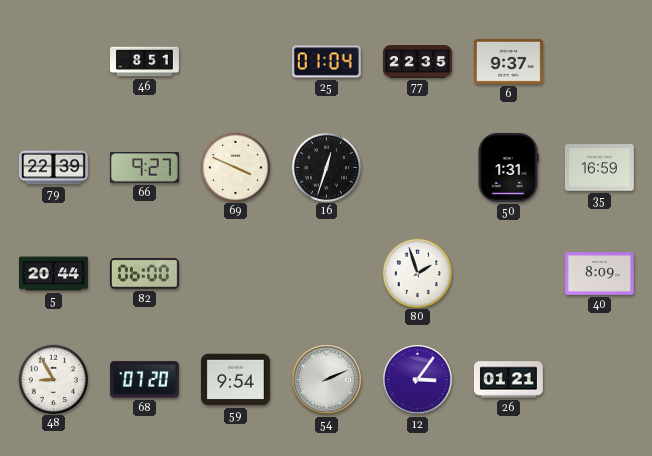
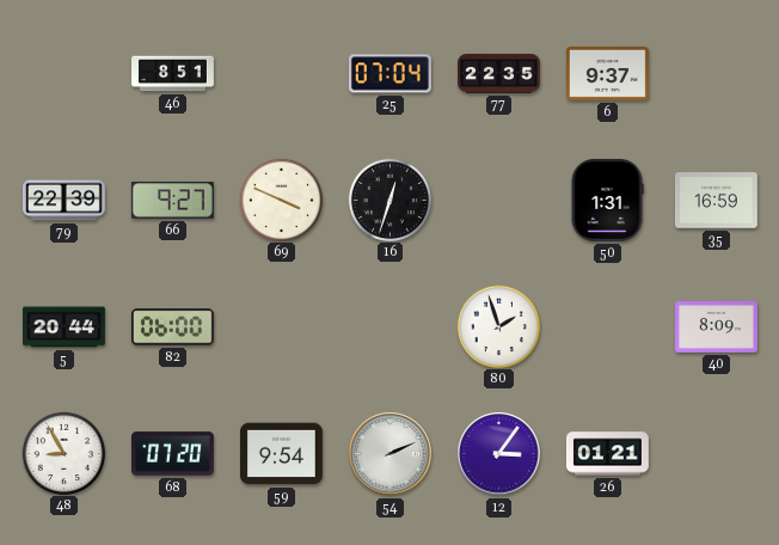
25: 01:04 -> 07:04 (390, 74)
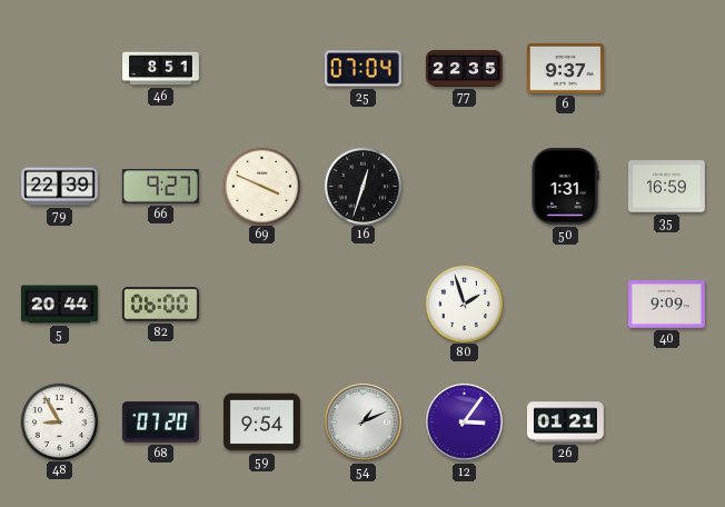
40: 8:09 -> 9:09 (667, 305)
54: 2:11 -> 1:11 (364, 422)
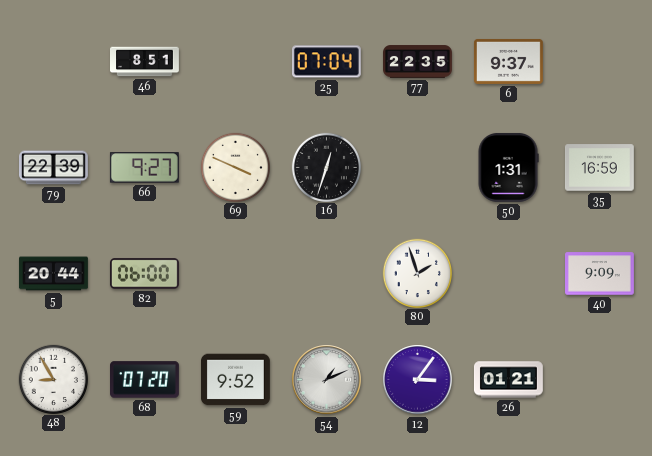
59: 9:54 -> 9:52 (236, 380)
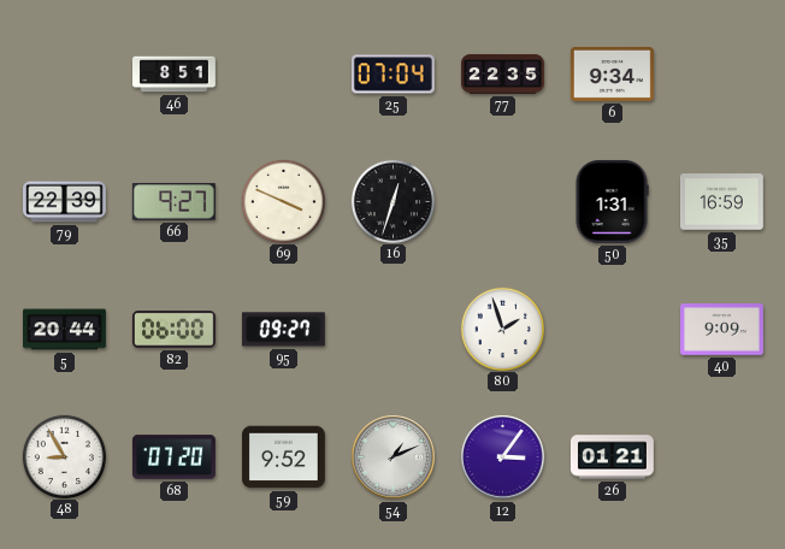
6: 9:37 -> 9:34 (612, 73)
95: none -> 09:27 (283, 330)
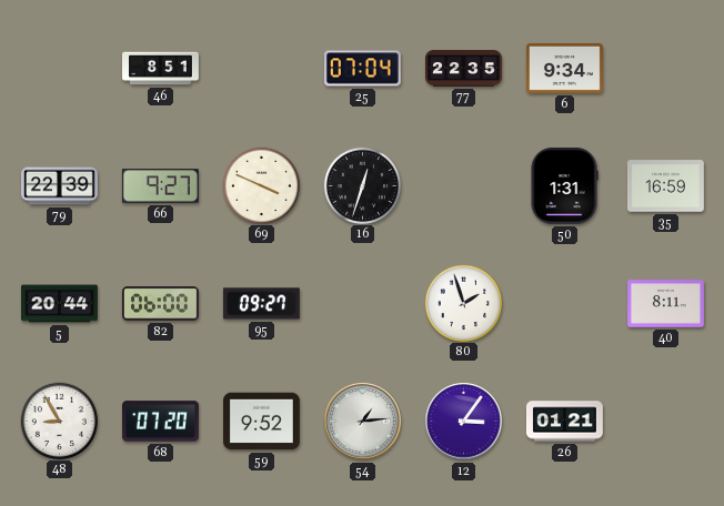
40: 9:09 -> 8:11 (666, 304)
54: 1:11 -> 1:14 (363, 422)
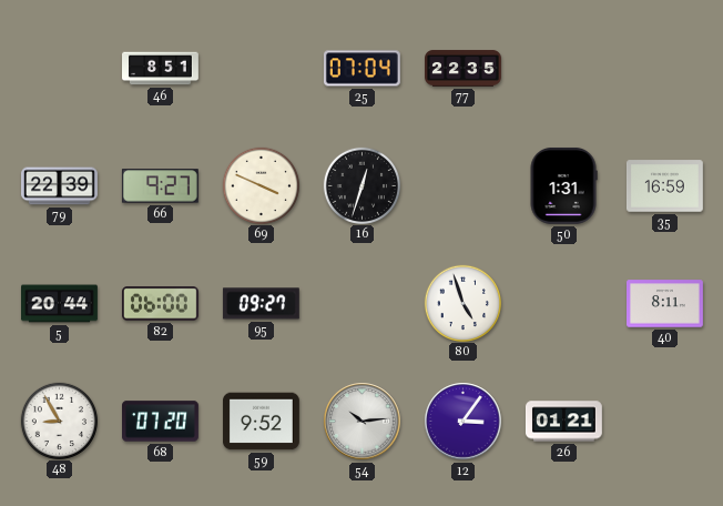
6: 9:34 -> none (564, 68)
80: 1:57 -> 4:57 (462, 303)
54: 1:14 -> 10:14 (363, 422)
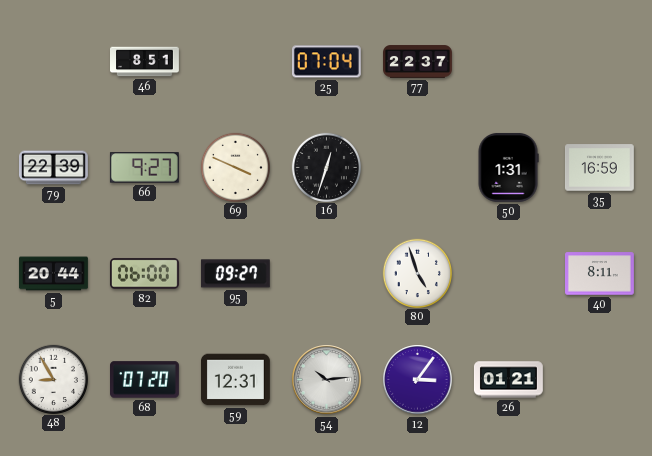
77: 22:35 -> 22:37 (418, 62)
59: 9:52 -> 12:31 (236, 380)
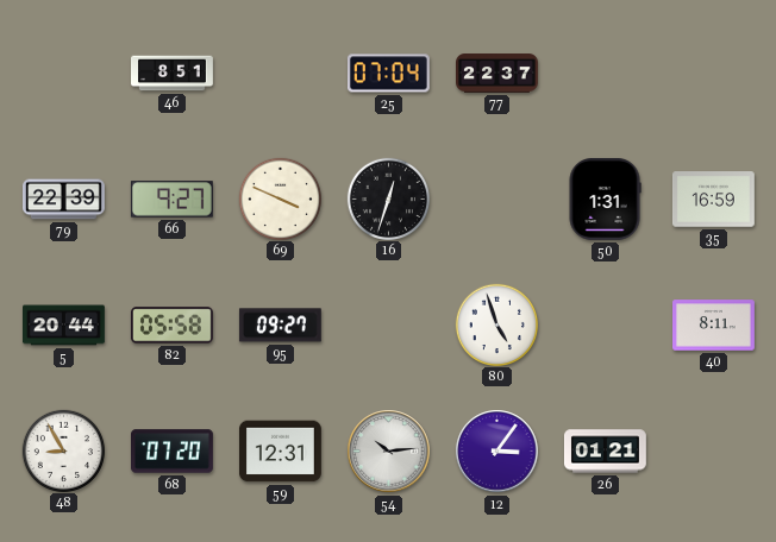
82: 06:00 -> 05:58 (171, 326)
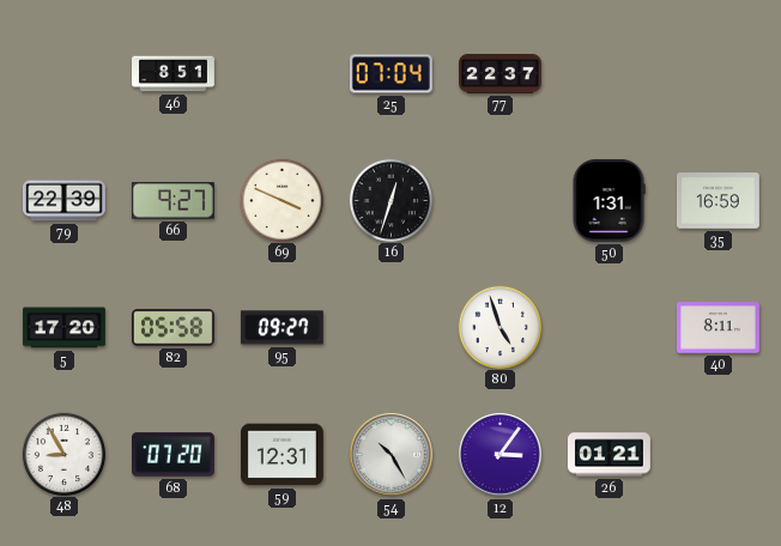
5: 20:44 -> 17:20 (65, 328)
54: 10:14 -> 10:25 (392, 455)
